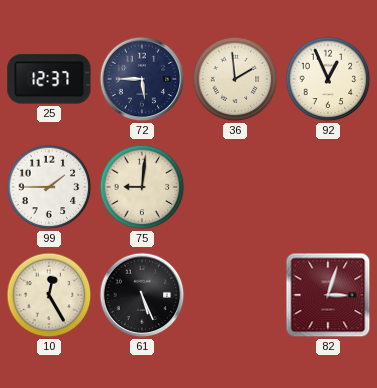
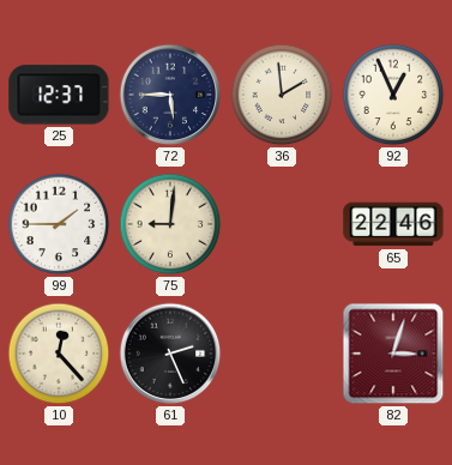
65: none -> 22:46 (393, 224)
10: 12:25 -> 12:23 (59, 354)
61: 5:26 -> 2:26 (170, 354)
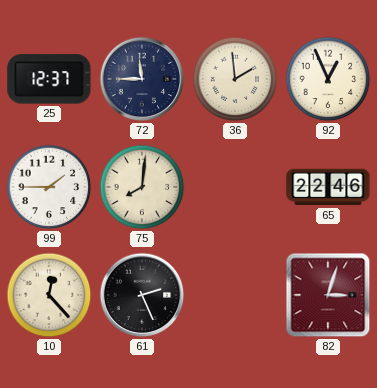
72: 5:45 -> 11:45 (142, 79)
75: 9:01 -> 8:01 (142, 187)
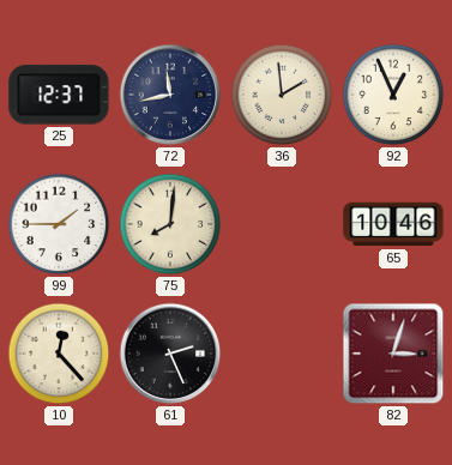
72: 11:45 -> 11:43 (170, 95)
65: 22:46 -> 10:46 (393, 224)
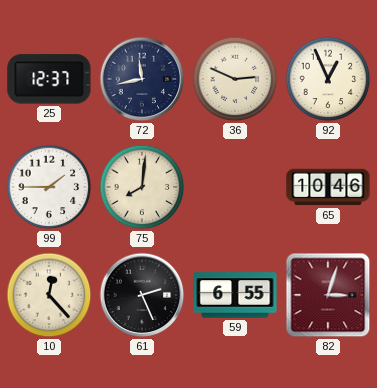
36: 1:59 -> 2:49 (235, 79)
59: none -> 6:55 (235, 295)
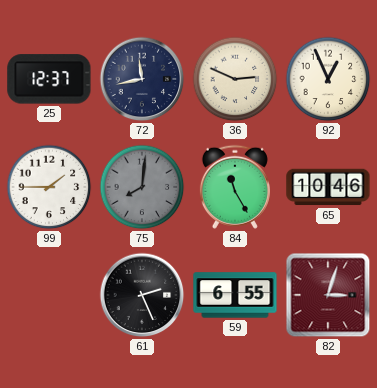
75 dial: cream -> grey (142, 187)
84: none -> 11:25 (235, 187)
10: 12:23 -> none (49, 295)
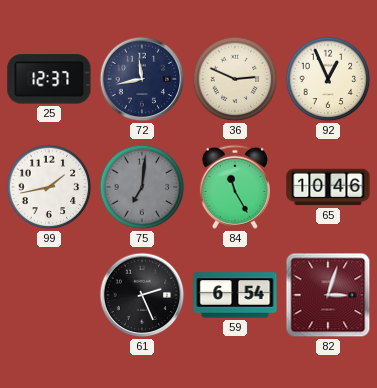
99: 1:45 -> 1:43 (49, 187)
75: 8:01 -> 7:01 (142, 187)
59: 6:55 -> 6:54 (235, 295)
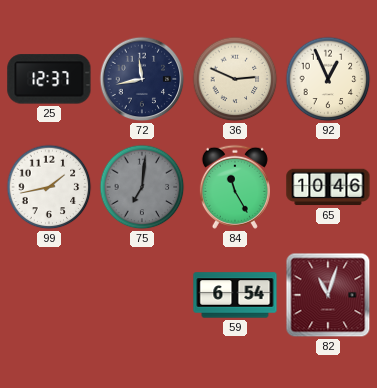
61: 2:26 -> none (142, 295)
82: 3:03 -> 11:03 (328, 295)
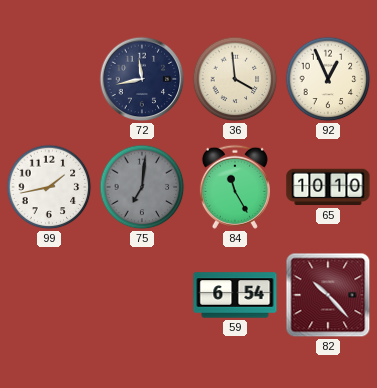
25: 12:37 -> none (49, 79)
36: 2:49 -> 3:59 (235, 79)
65: 10:46 -> 10:10 (328, 187)
82: 11:03 -> 10:23 (328, 295)
